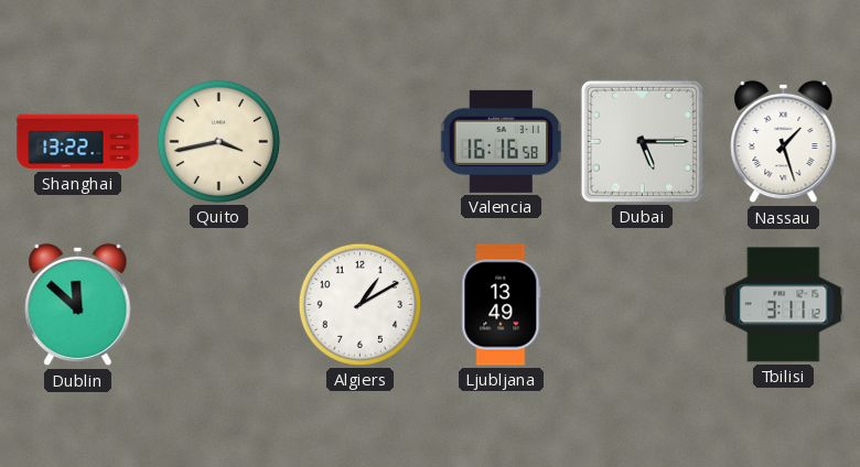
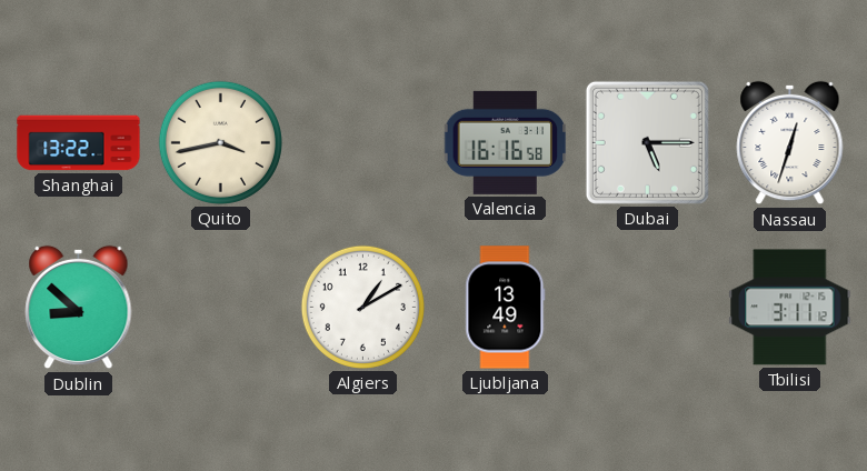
Nassau: 1:27 -> 12:33 (790, 143)
Dublin: 11:52 -> 8:52 (79, 308)
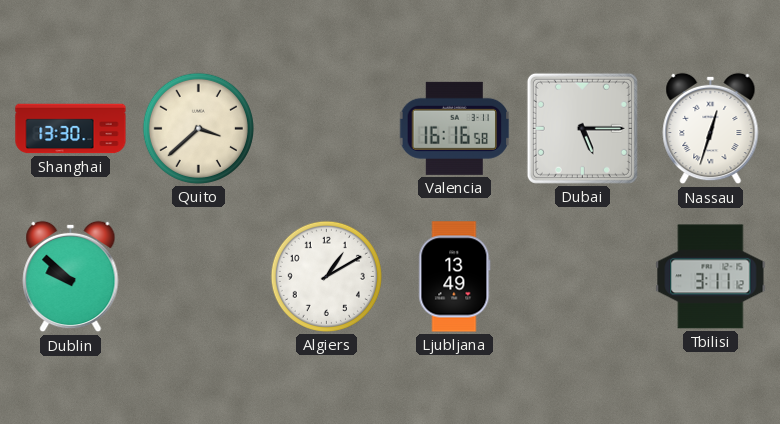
Shanghai: 13:22 -> 13:30 (71, 129)
Quito: 3:43 -> 3:38 (198, 128)
Dublin: 8:52 -> 9:52 (71, 277)
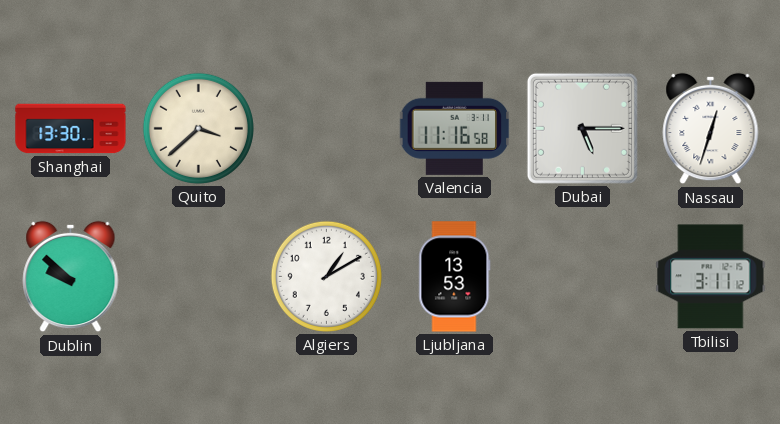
Valencia: 16:16 -> 11:16 (455, 128)
Ljubljana: 13:49 -> 13:53 (455, 277)
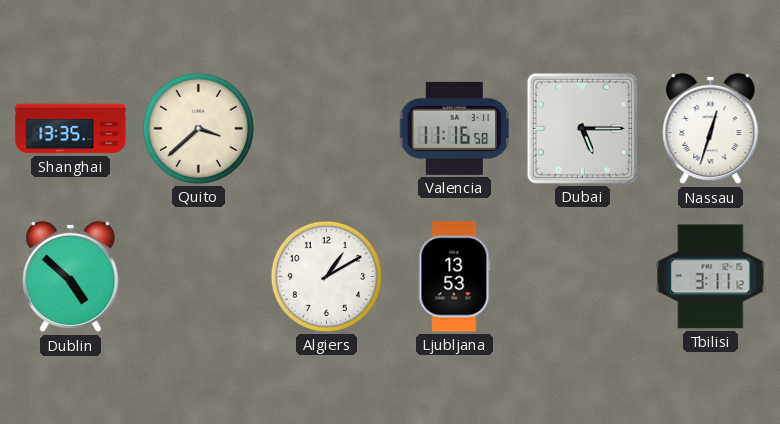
Shanghai: 13:30 -> 13:35 (71, 129)
Dublin: 9:52 -> 4:52 (71, 277)
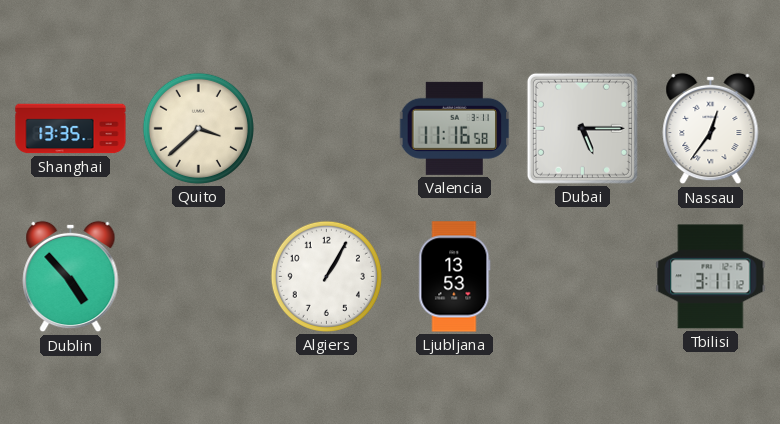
Nassau: 12:33 -> 12:36 (711, 129)
Dublin: 4:52 -> 4:53 (71, 277)
Algiers: 1:10 -> 1:05 (326, 276)
